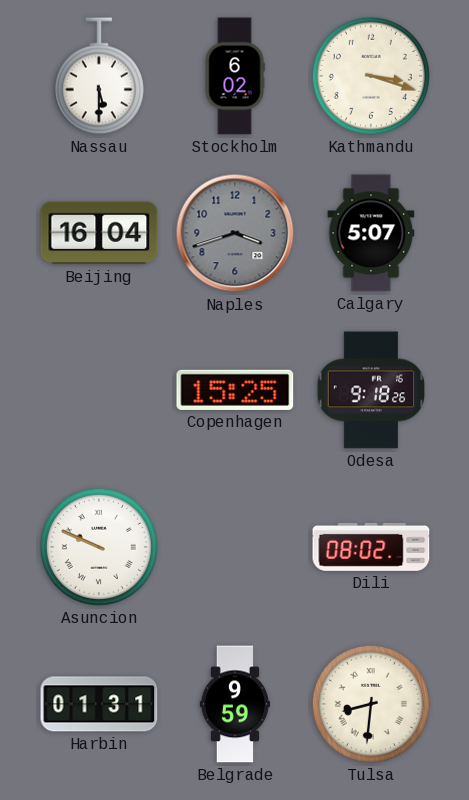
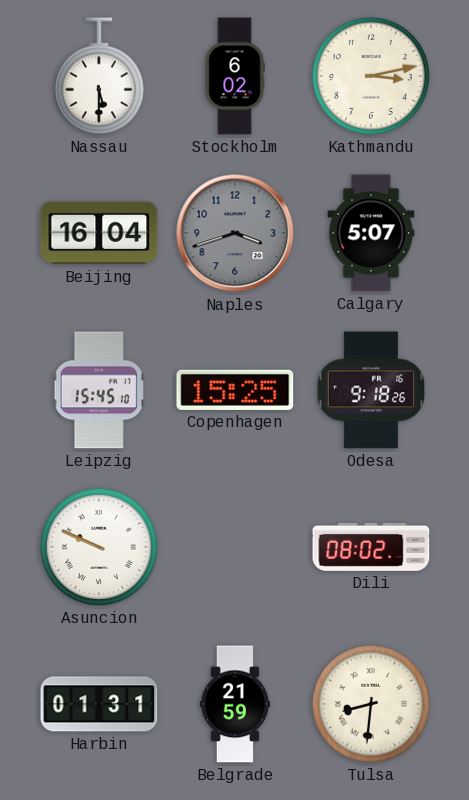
Kathmandu: 3:18 -> 3:13 (371, 76)
Leipzig: none -> 15:45 (99, 390)
Belgrade: 9:59 -> 21:59 (235, 704)
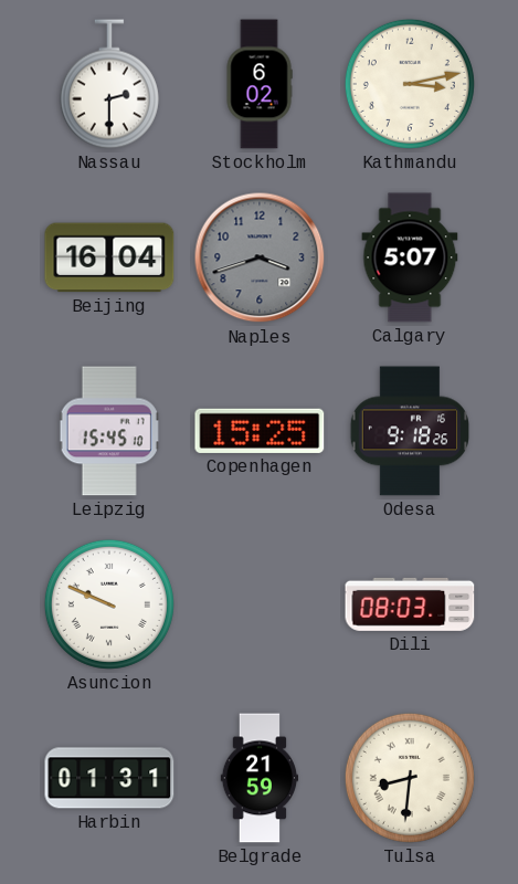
Nassau: 5:30 -> 2:30 (109, 84)
Dili: 08:02 -> 08:03 (410, 604)
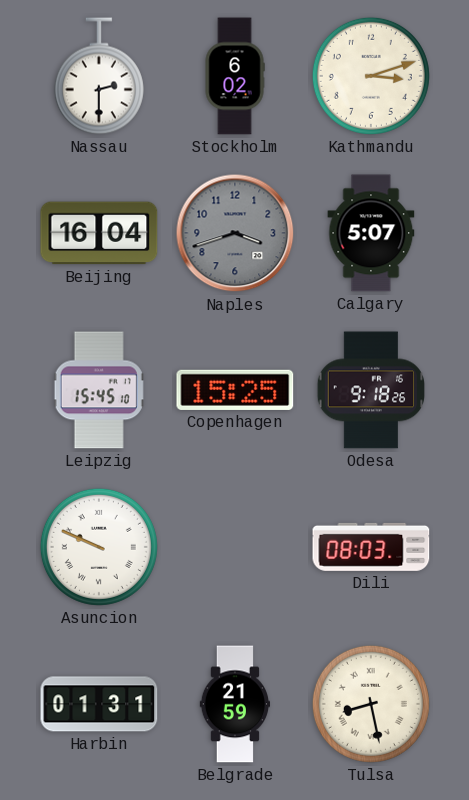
Kathmandu: 3:13 -> 3:12 (371, 76)
Tulsa: 8:31 -> 8:28 (371, 704)
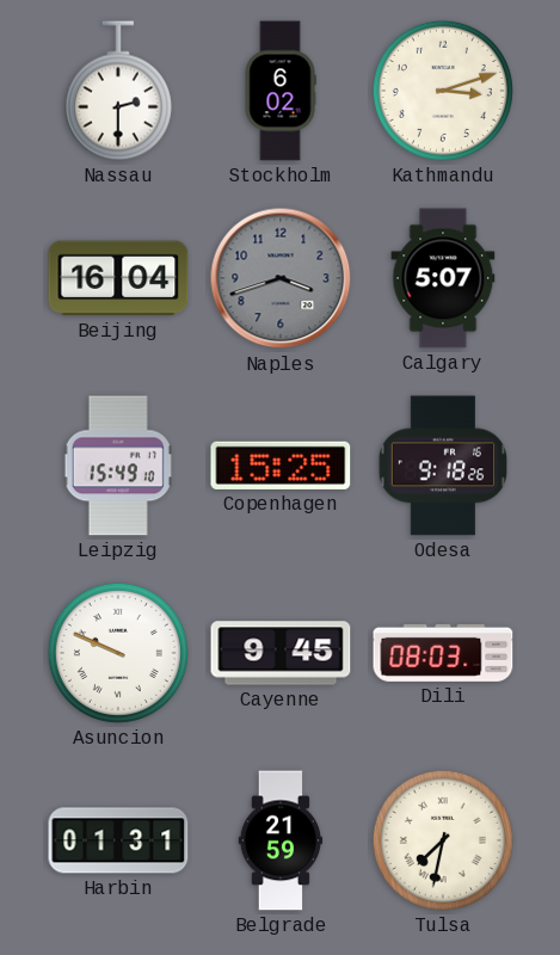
Leipzig: 15:45 -> 15:49 (118, 466)
Cayenne: none -> 9:45 (281, 653)
Tulsa: 8:28 -> 7:32 (443, 840)
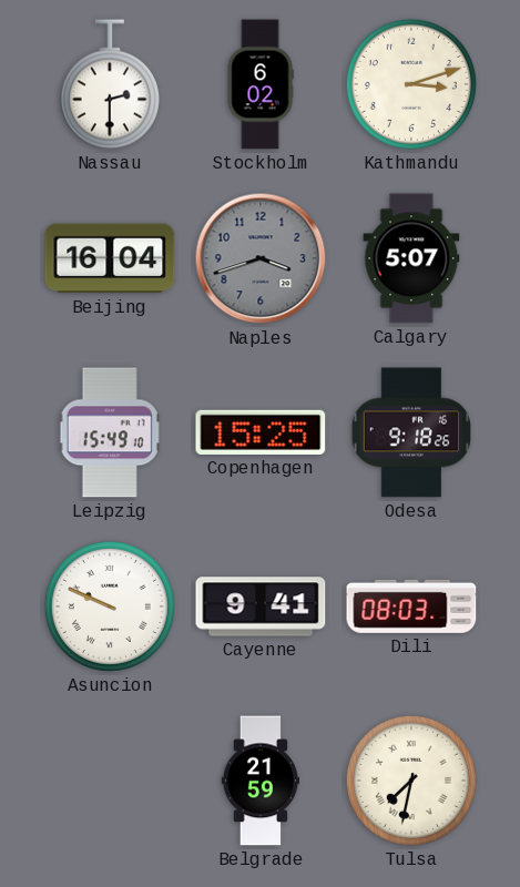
Cayenne: 9:45 -> 9:41 (261, 606)
Harbin: 01:31 -> none (118, 840)
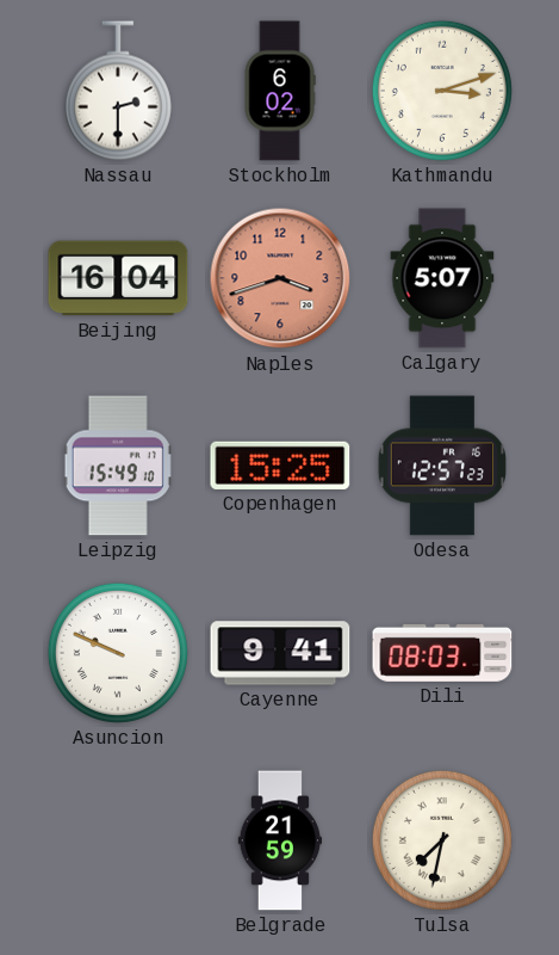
Naples dial: grey -> salmon (280, 278)
Odesa: 9:18 -> 12:57 (442, 466)
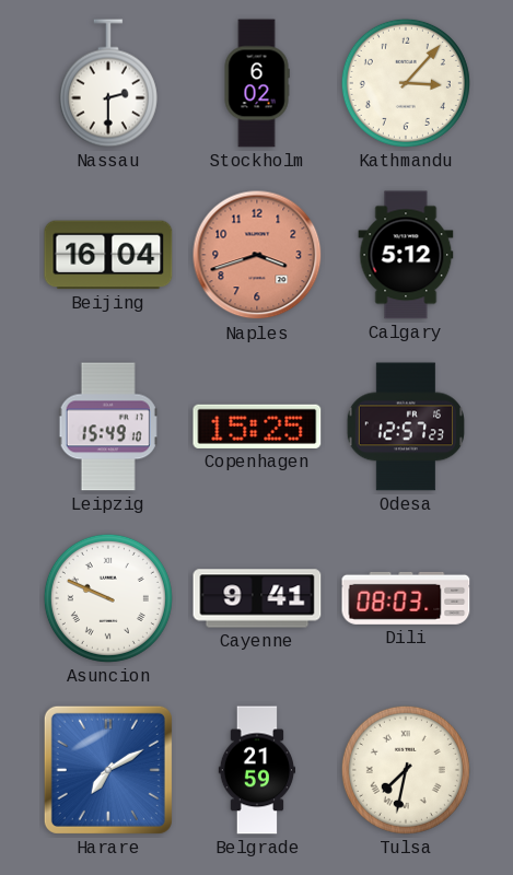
Kathmandu: 3:12 -> 3:07 (406, 83)
Calgary: 5:07 -> 5:12 (406, 255)
Harare: none -> 7:10 (108, 770)
